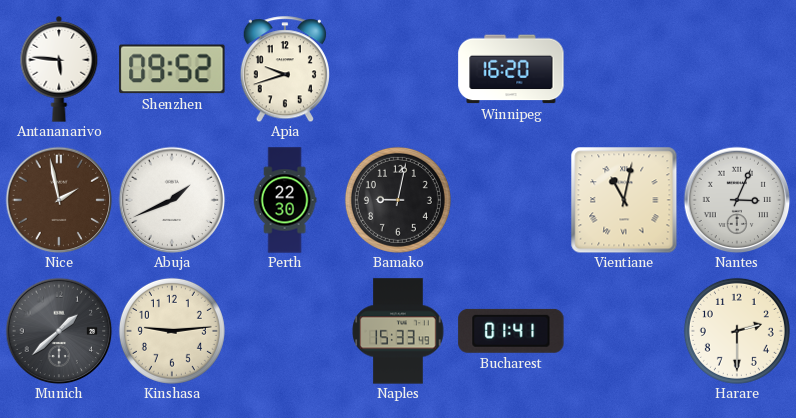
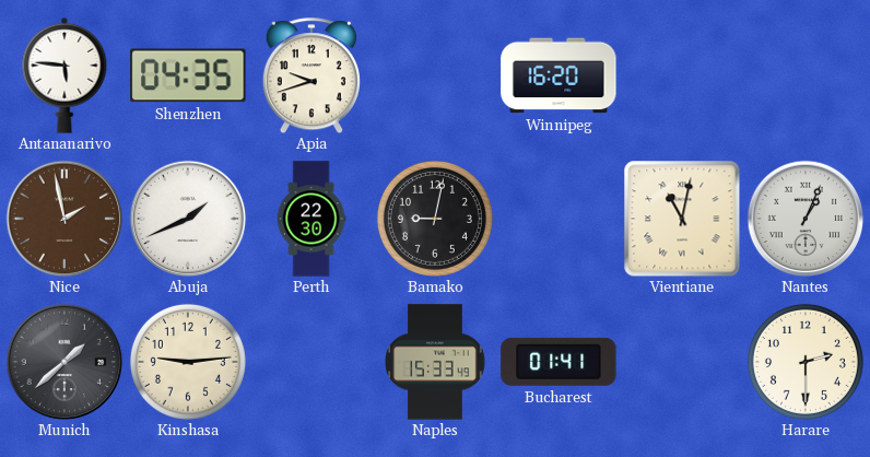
Shenzhen: 09:52 -> 04:35 (188, 75)
Nantes: 3:04 -> 1:04 (806, 219)
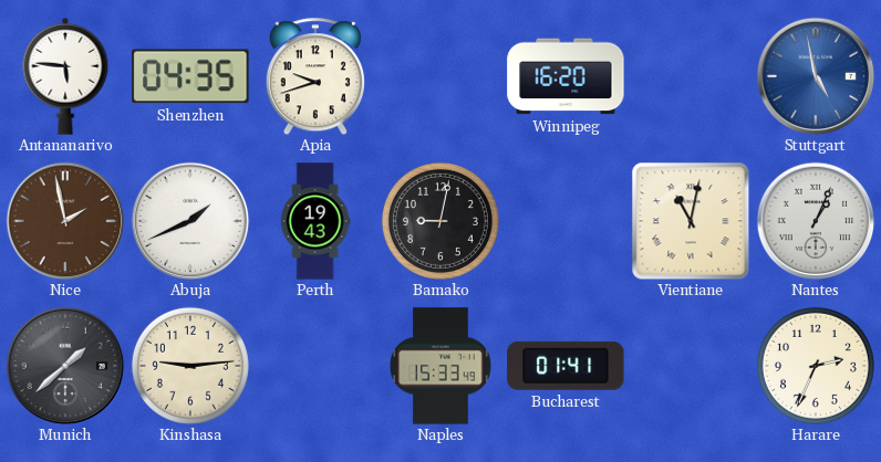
Stuttgart: none -> 4:58 (816, 76)
Perth: 22:30 -> 19:43 (315, 221)
Harare: 2:30 -> 2:34 (816, 366)
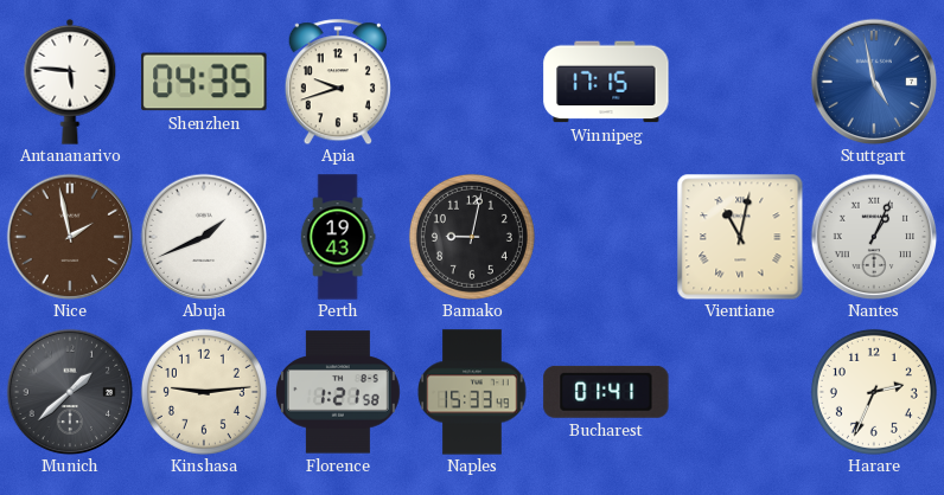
Winnipeg: 16:20 -> 17:15 (606, 82)
Florence: none -> 1:21 (338, 392)
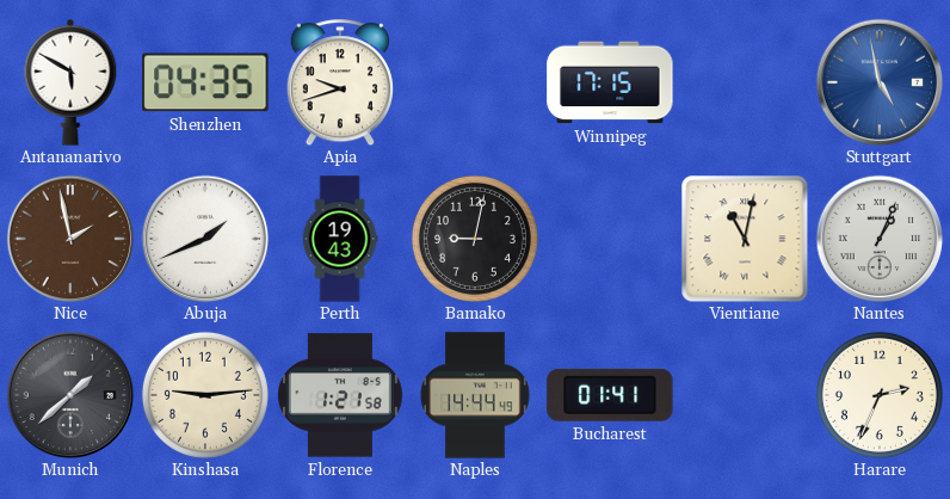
Antananarivo: 5:46 -> 5:50 (70, 82)
Naples: 15:33 -> 14:44 (475, 395)
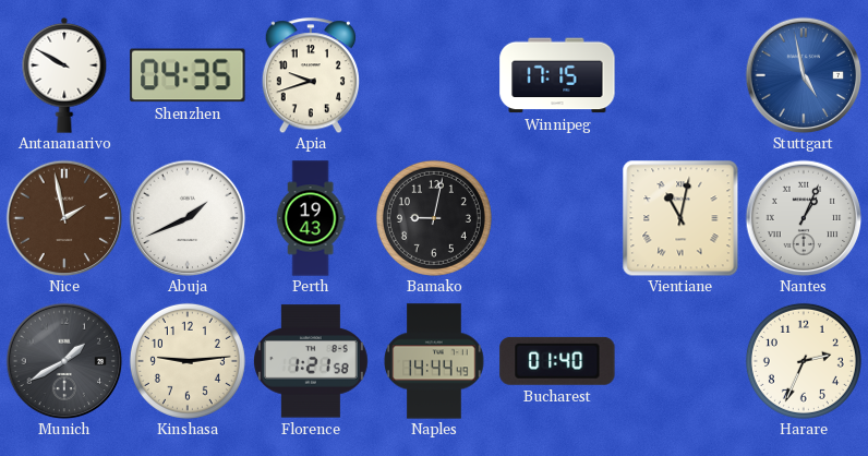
Antananarivo: 5:50 -> 9:50 (64, 75)
Munich: 1:38 -> 1:40 (64, 361)
Bucharest: 01:41 -> 01:40 (557, 361)
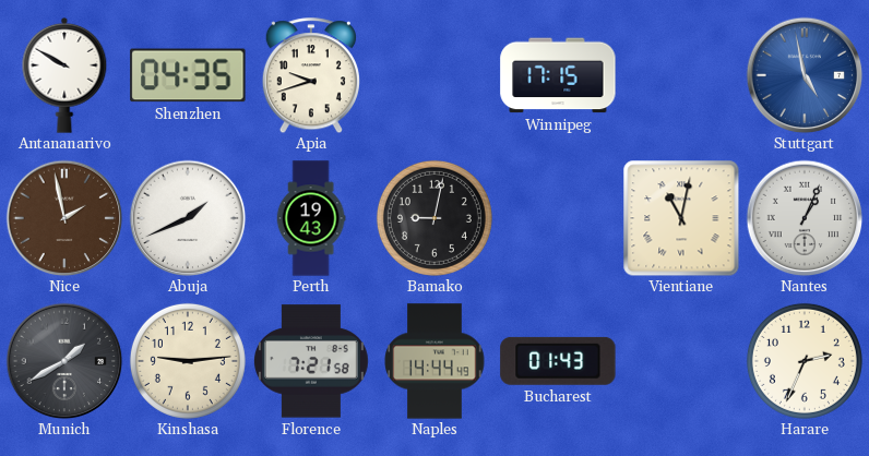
Florence: 1:21 -> 7:21 (311, 361)
Bucharest: 01:40 -> 01:43 (558, 361)
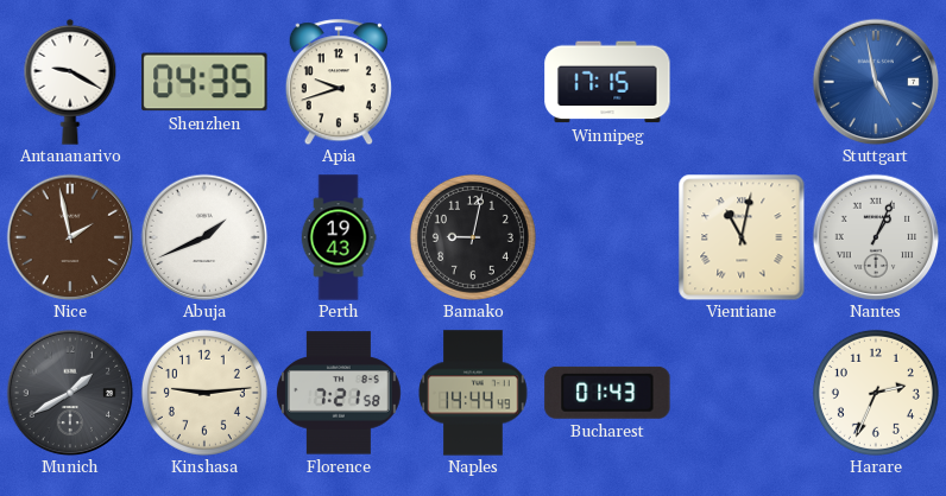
Antananarivo: 9:50 -> 9:20 (70, 82)
